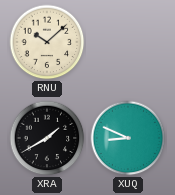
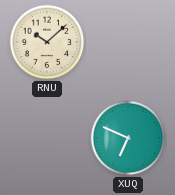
XRA: 1:40 -> none (47, 138)
XUQ: 8:49 -> 6:49 (128, 138)
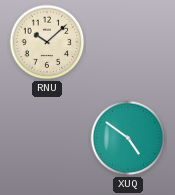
XUQ: 6:49 -> 4:51 (128, 138)
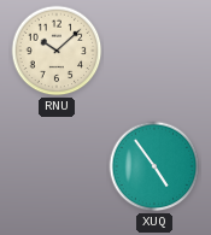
XUQ: 4:51 -> 4:54 (154, 166)
